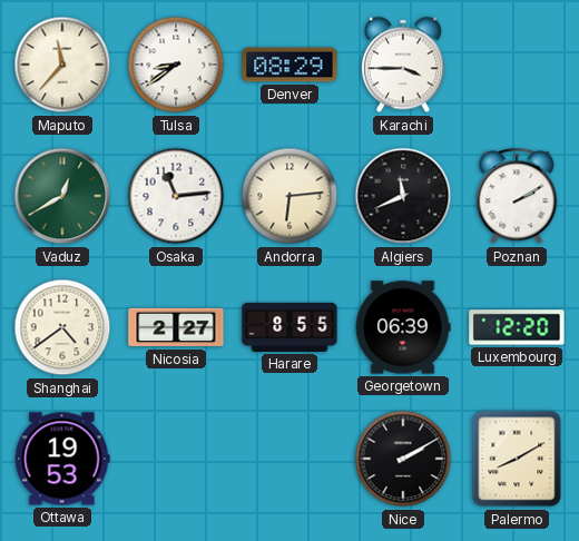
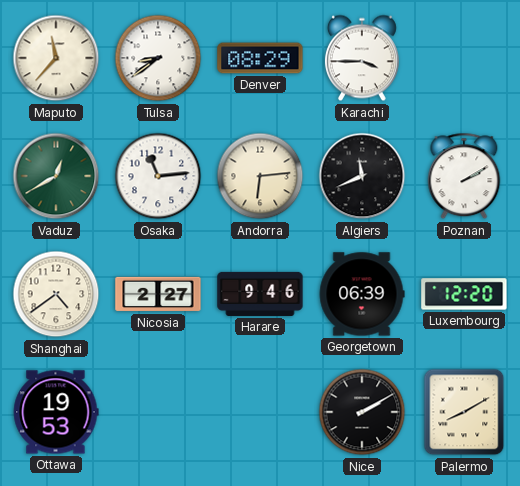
Harare: 8:55 -> 9:46 (260, 294)
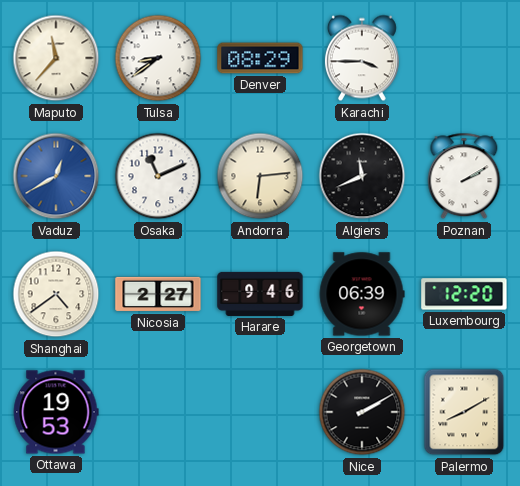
Vaduz dial: green -> blue (56, 176)
Osaka: 11:14 -> 11:11 (158, 176)
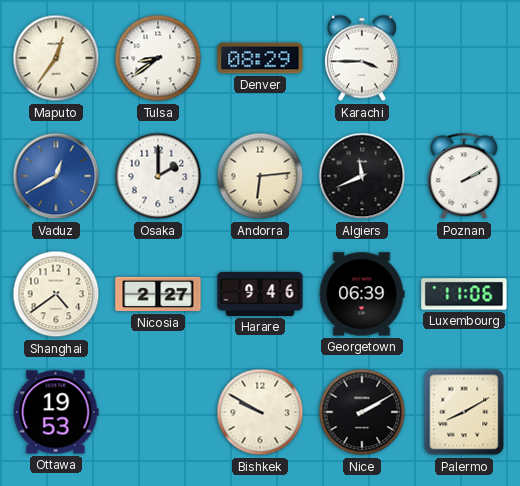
Maputo: 11:37 -> 12:36 (56, 58)
Osaka: 11:11 -> 2:00 (158, 176)
Luxembourg: 12:20 -> 11:06 (464, 294)
Bishkek: none -> 9:50 (260, 412)
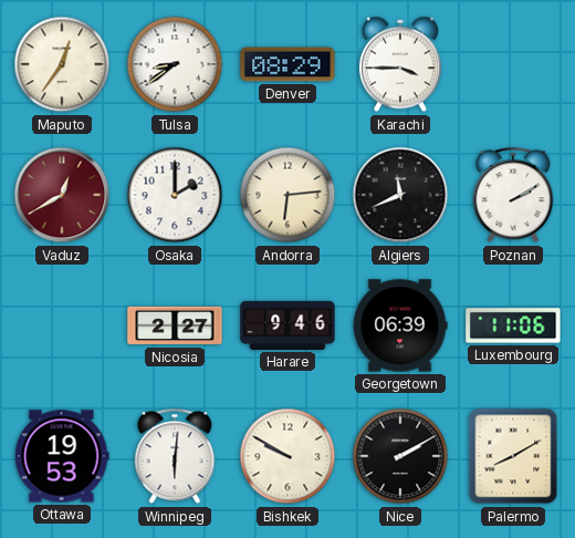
Vaduz dial: blue -> burgundy (62, 195)
Shanghai: 4:39 -> none (56, 294)
Winnipeg: none -> 6:01 (175, 456)
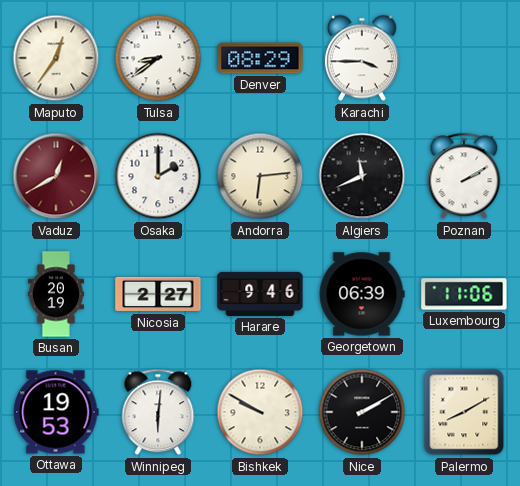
Busan: none -> 20:19 (56, 294)
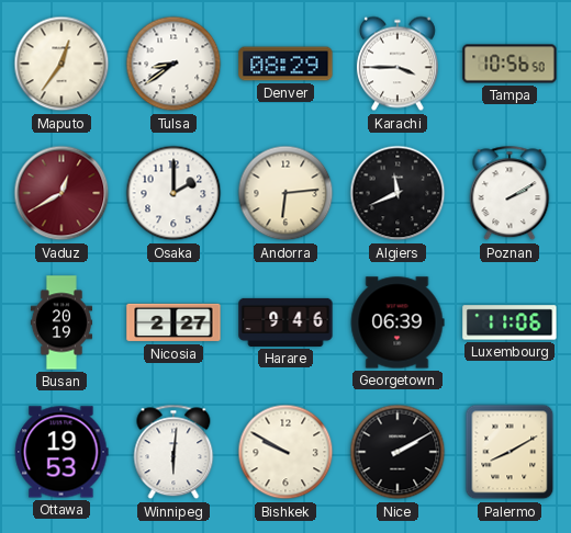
Tampa: none -> 10:56 (510, 64)
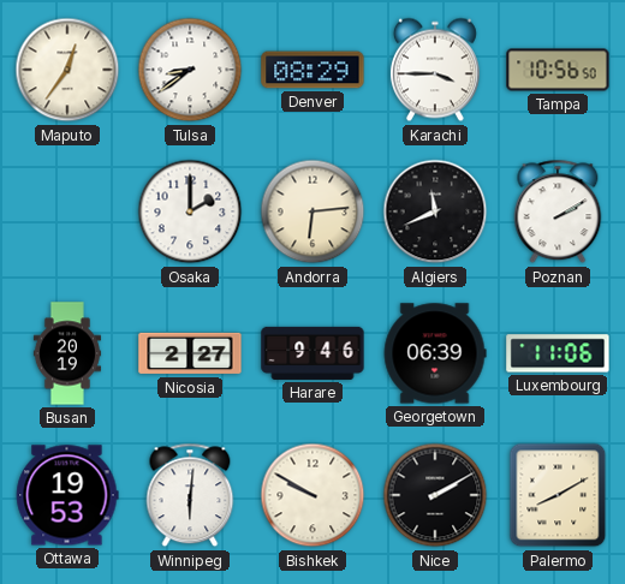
Vaduz: 12:40 -> none (61, 193)
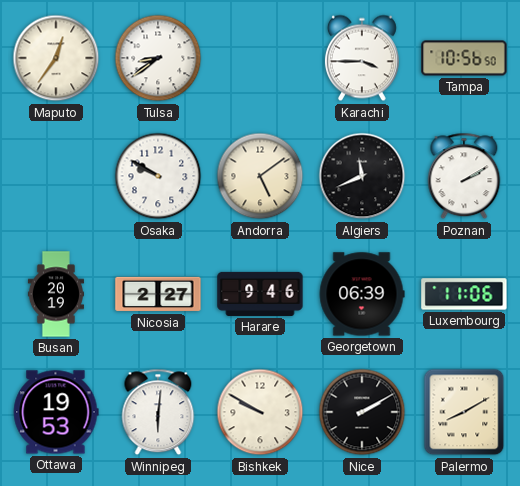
Denver: 08:29 -> none (312, 70)
Osaka: 2:00 -> 9:50 (158, 176)
Andorra: 6:14 -> 5:09 (260, 176)
